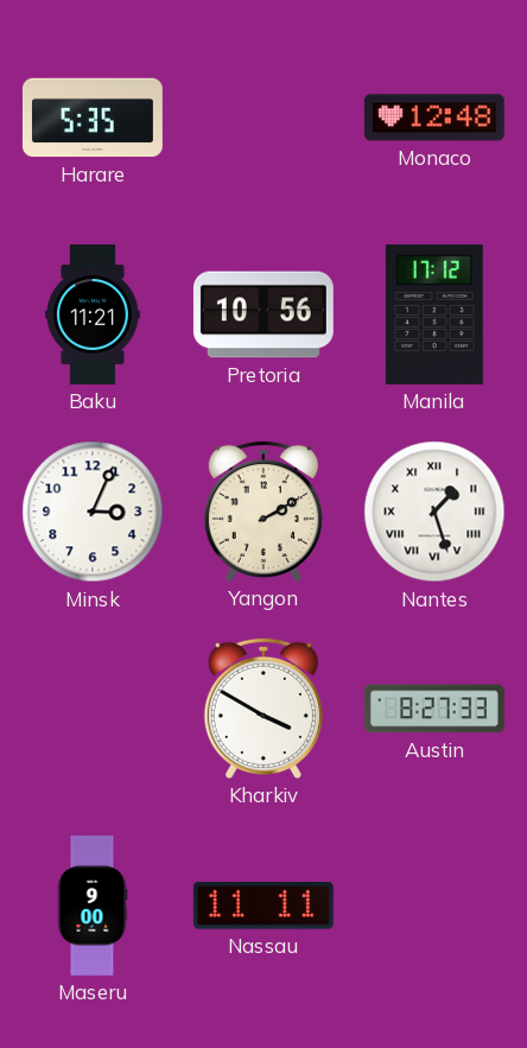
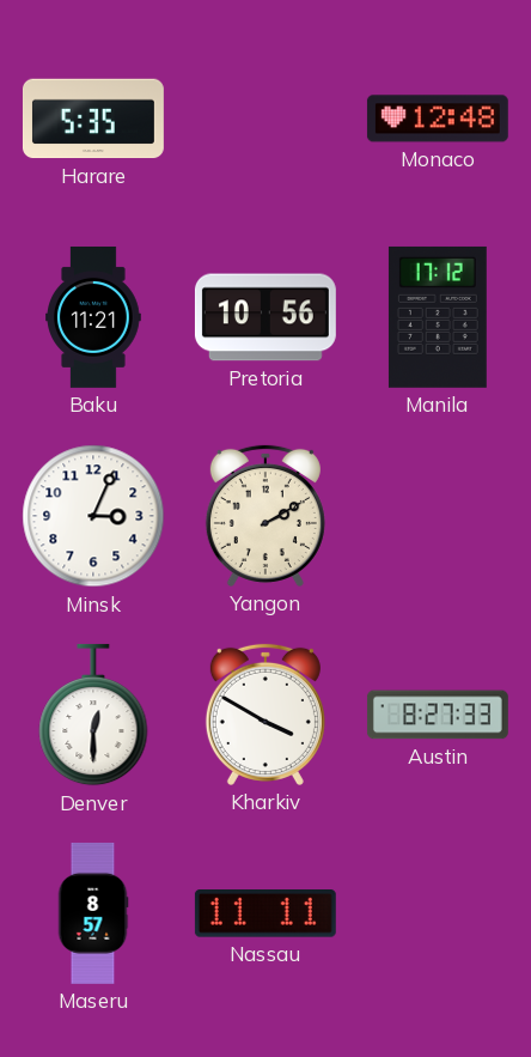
Nantes: 1:27 -> none (434, 512)
Denver: none -> 12:30 (93, 715)
Maseru: 9:00 -> 8:57 (93, 913)
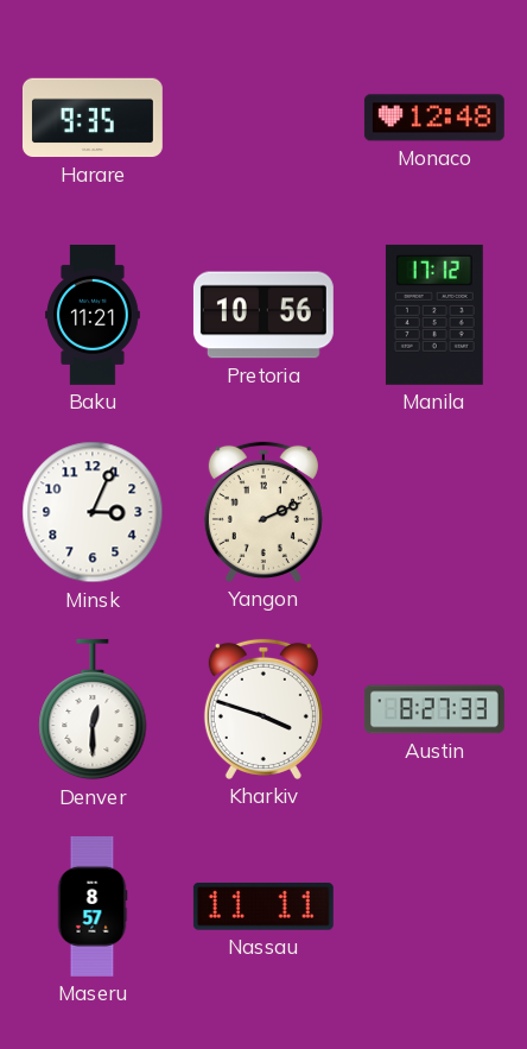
Harare: 5:35 -> 9:35 (93, 118)
Yangon: 2:10 -> 2:11 (263, 512)
Kharkiv: 3:50 -> 3:48 (263, 709)
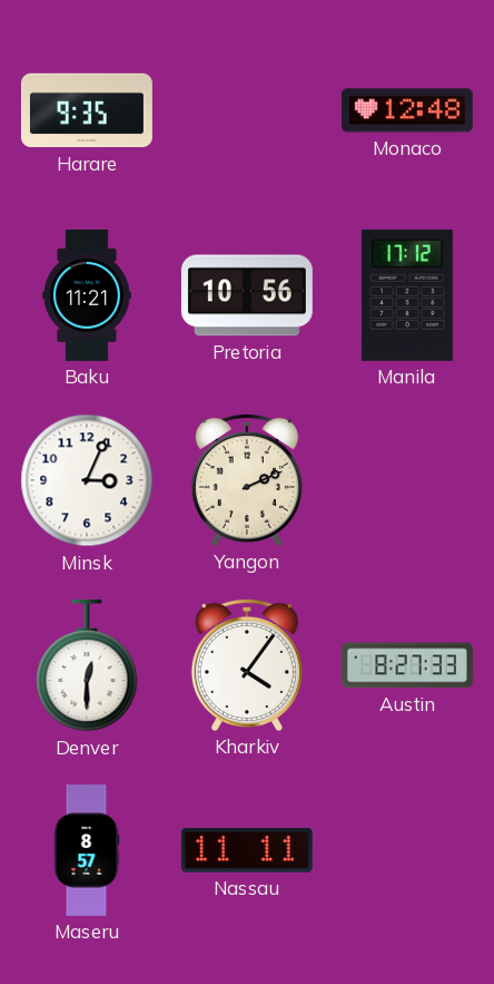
Kharkiv: 3:48 -> 4:06 (247, 665)
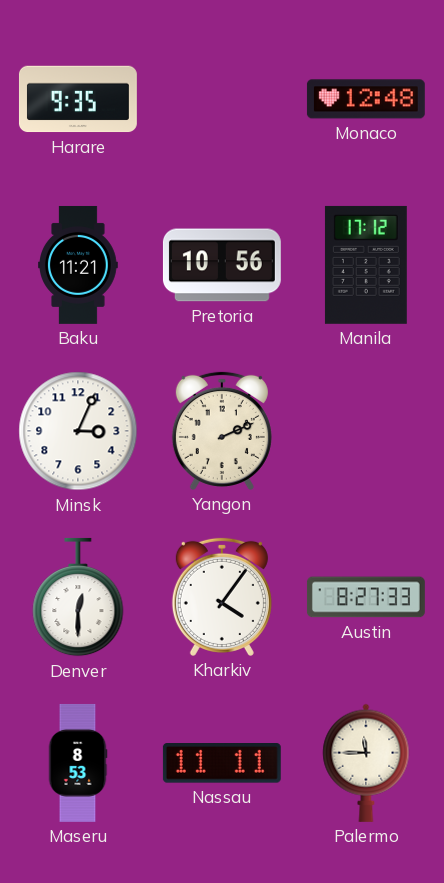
Maseru: 8:57 -> 8:53 (78, 763)
Palermo: none -> 11:45 (366, 763)
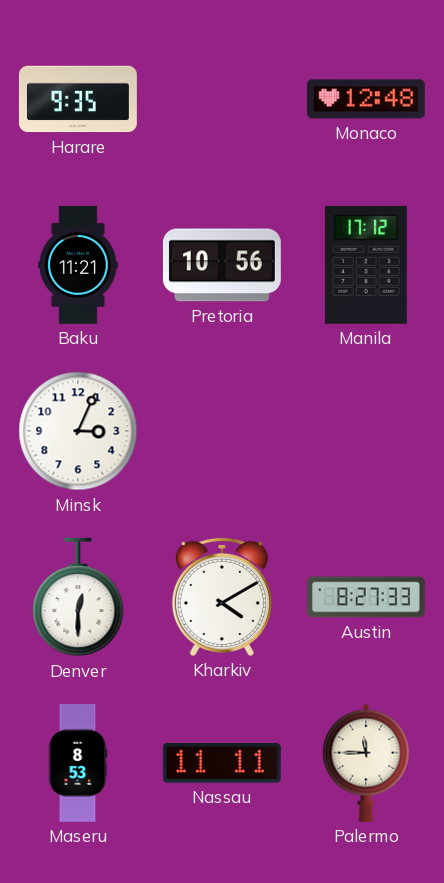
Yangon: 2:11 -> none (222, 431)
Kharkiv: 4:06 -> 4:10 (222, 597)
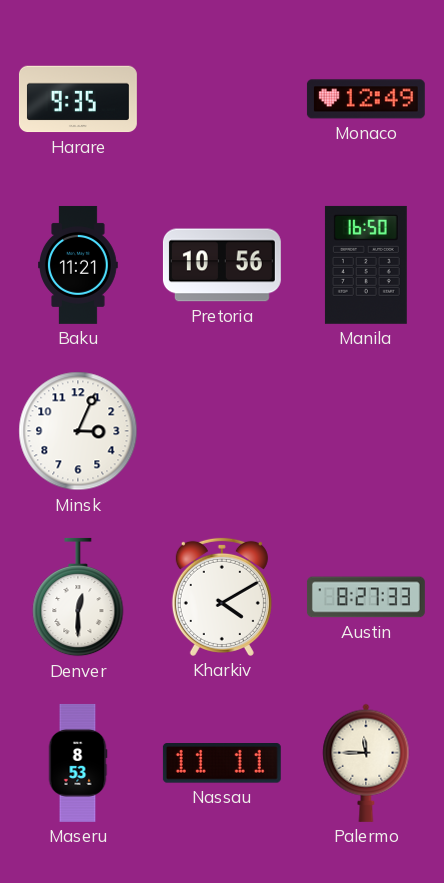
Monaco: 12:48 -> 12:49 (366, 99)
Manila: 17:12 -> 16:50 (366, 265)
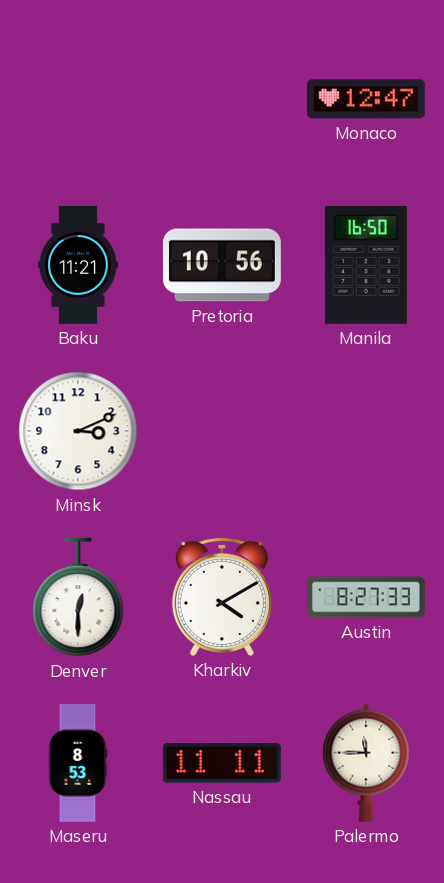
Harare: 9:35 -> none (78, 99)
Monaco: 12:49 -> 12:47 (366, 99)
Minsk: 3:04 -> 3:11 (78, 431)
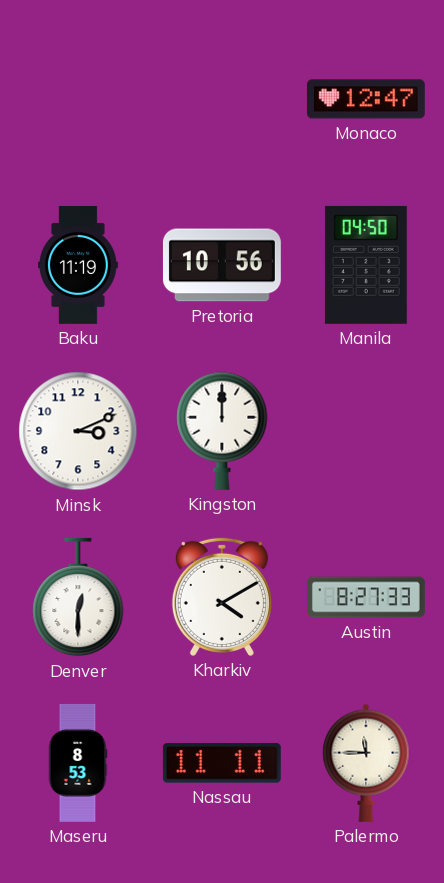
Baku: 11:21 -> 11:19 (79, 265)
Manila: 16:50 -> 04:50 (366, 265)
Kingston: none -> 12:00 (222, 431)
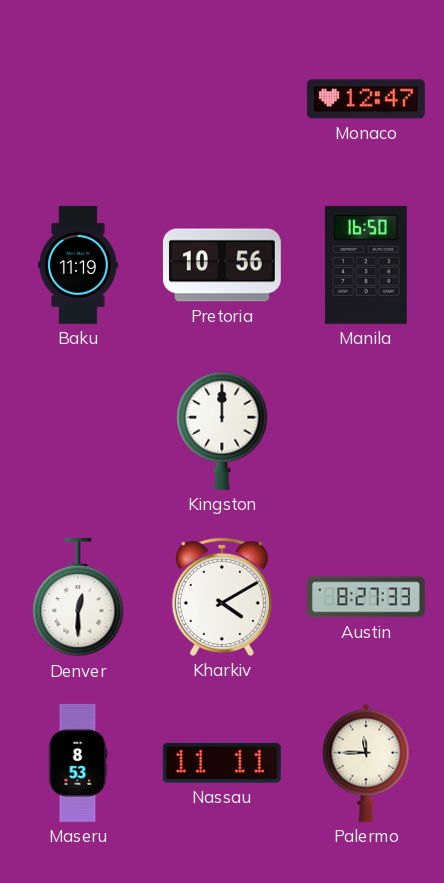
Manila: 04:50 -> 16:50 (366, 265)
Minsk: 3:11 -> none (78, 431)
